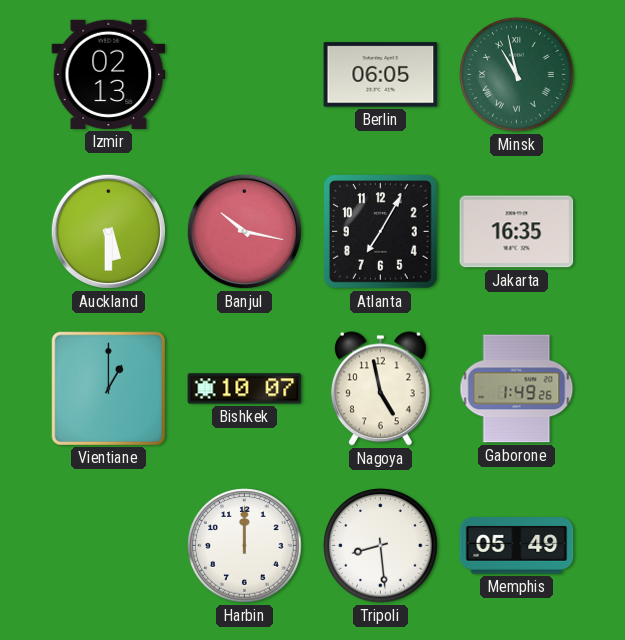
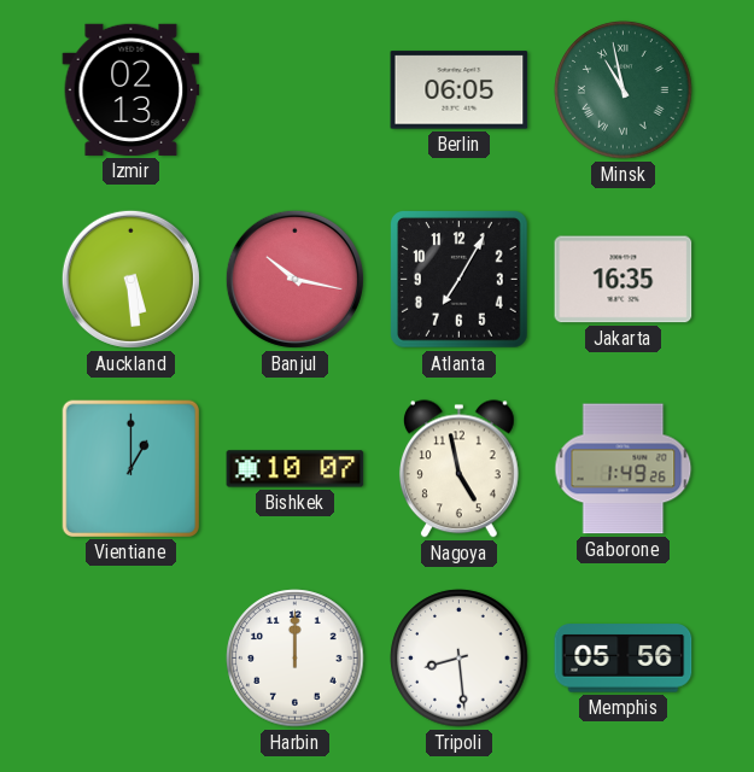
Auckland: 5:30 -> 5:29 (130, 279)
Memphis: 05:49 -> 05:56 (624, 659)
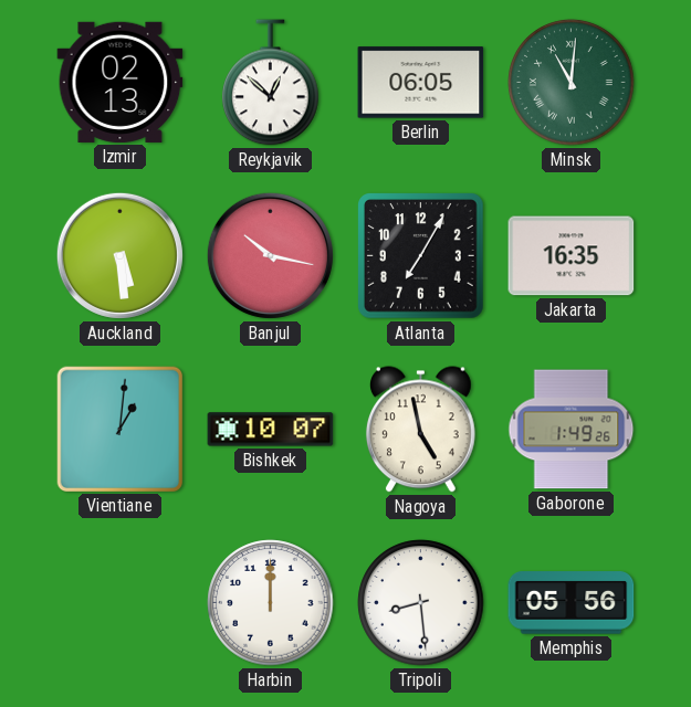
Reykjavik: none -> 12:52 (271, 83)
Minsk: 10:58 -> 11:01 (572, 83)
Vientiane: 1:00 -> 1:01 (119, 429)
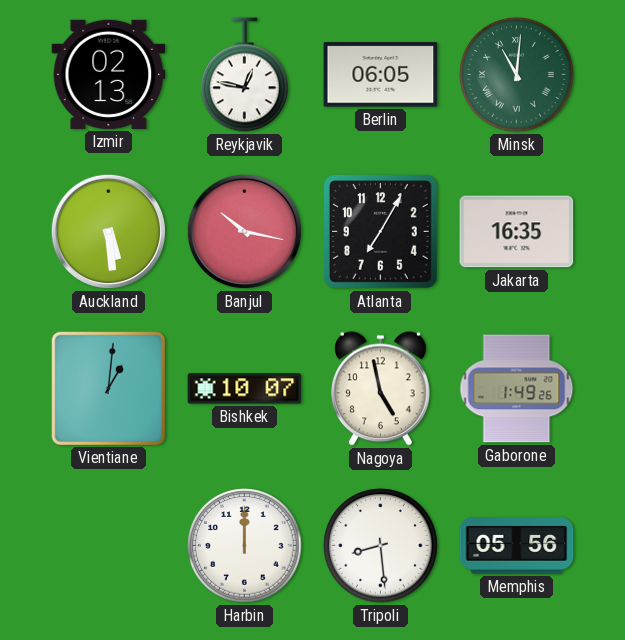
Reykjavik: 12:52 -> 12:47 (245, 75)
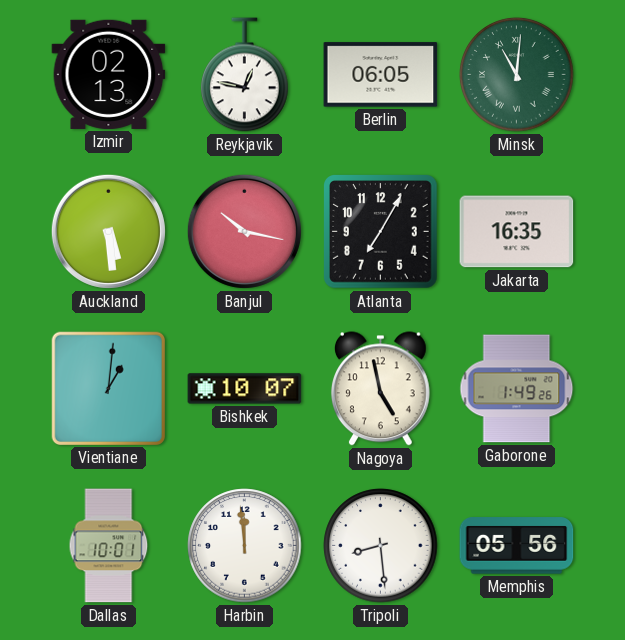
Dallas: none -> 10:01 (109, 546)
Harbin: 12:00 -> 11:59 (245, 546)
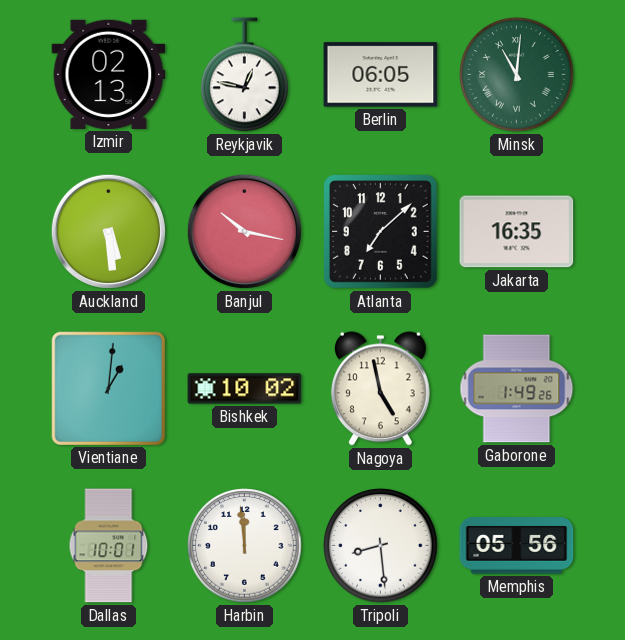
Atlanta: 7:05 -> 7:08 (381, 232)
Bishkek: 10:07 -> 10:02 (245, 389)
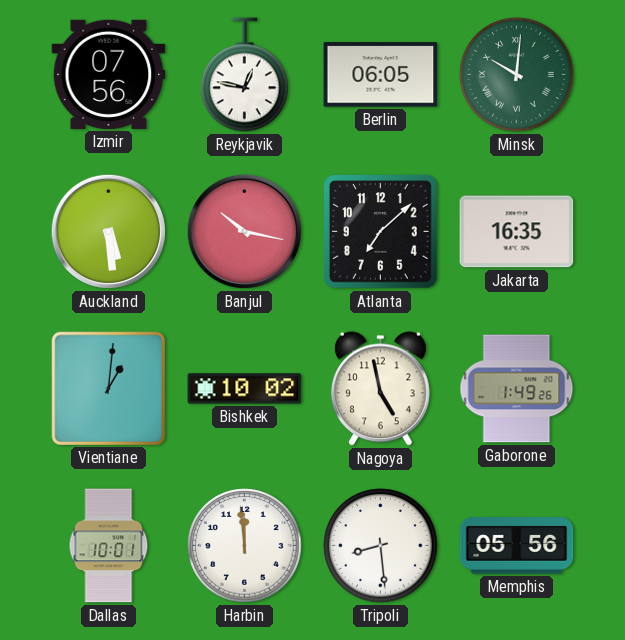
Izmir: 02:13 -> 07:56 (109, 74)
Minsk: 11:01 -> 10:01 (517, 75)
